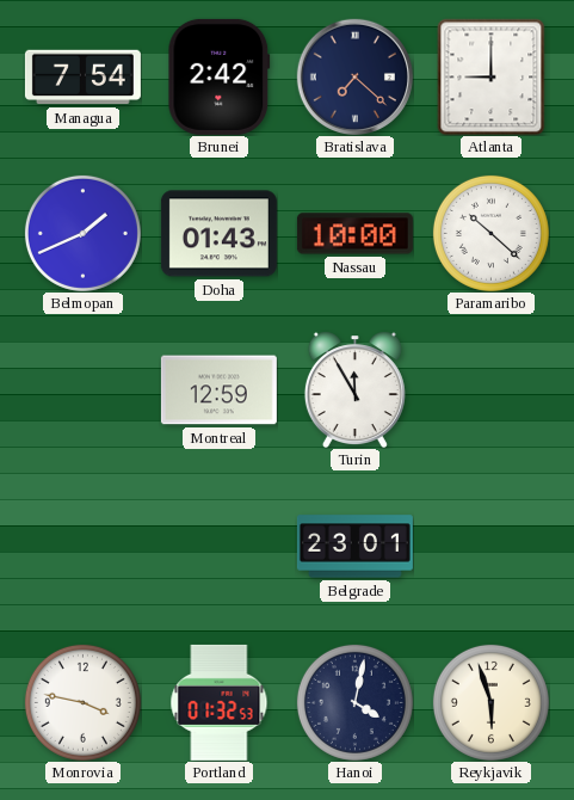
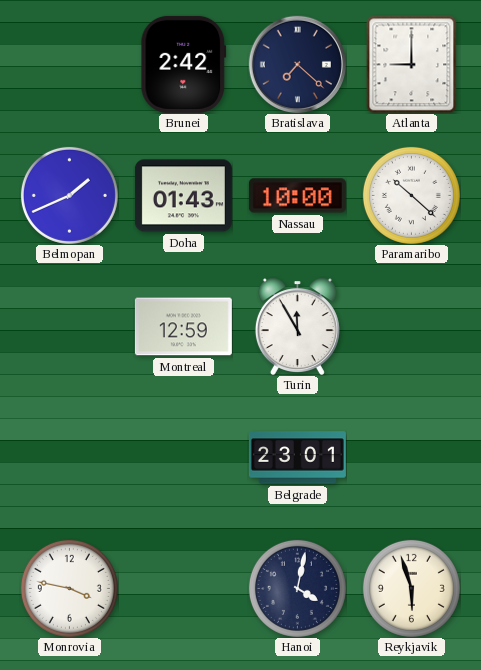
Managua: 7:54 -> none (82, 78)
Portland: 01:32 -> none (220, 702)
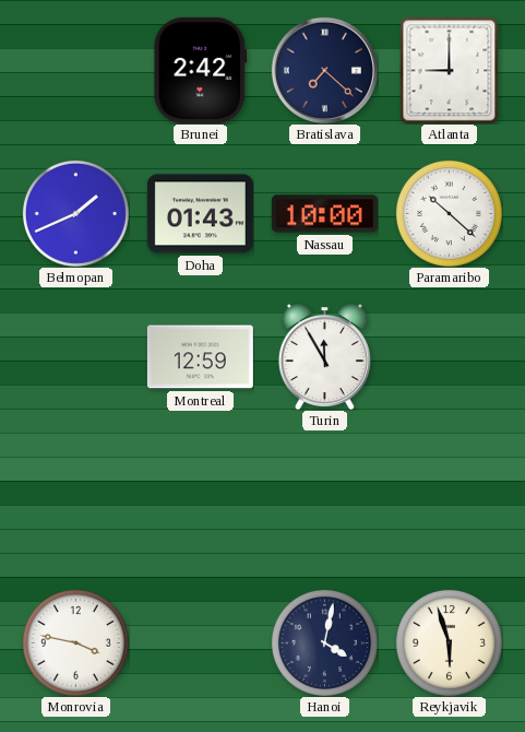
Belgrade: 23:01 -> none (297, 458)
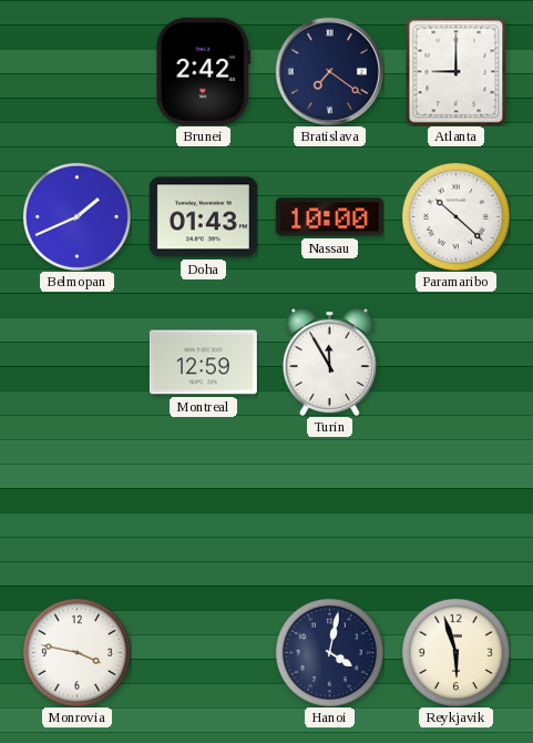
Bratislava: 7:22 -> 7:21 (329, 71)
